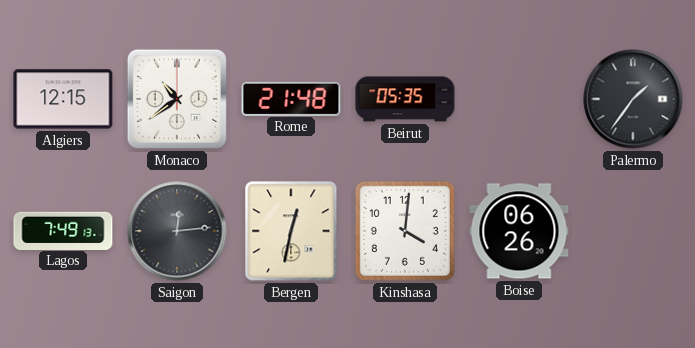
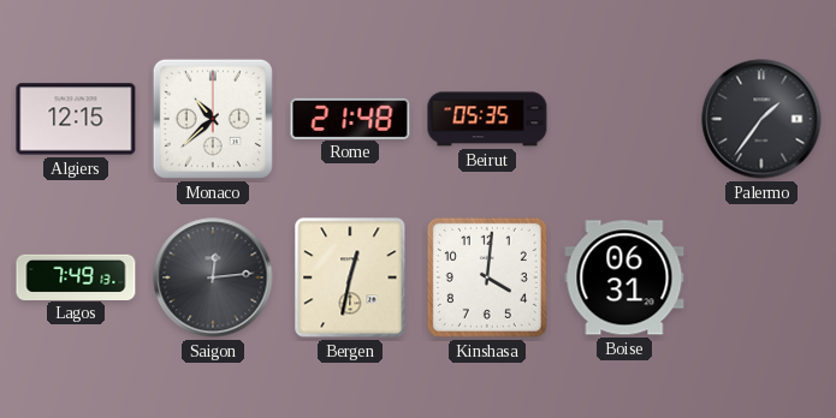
Monaco: 10:39 -> 10:38 (213, 119)
Boise: 06:26 -> 06:31 (624, 277)
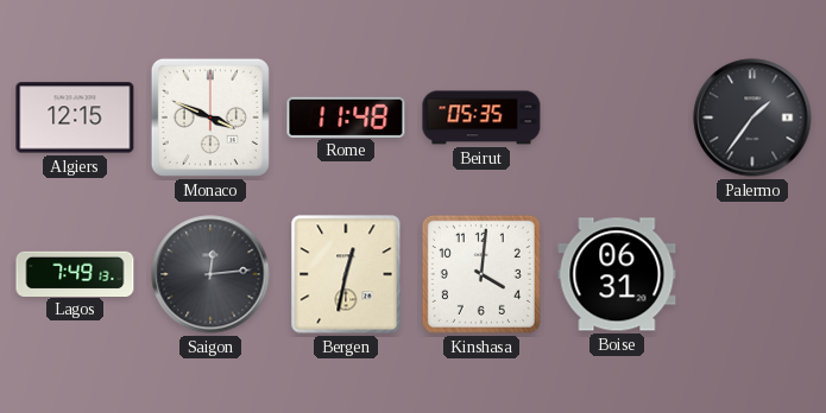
Monaco: 10:38 -> 3:49 (210, 117)
Rome: 21:48 -> 11:48 (346, 116)
